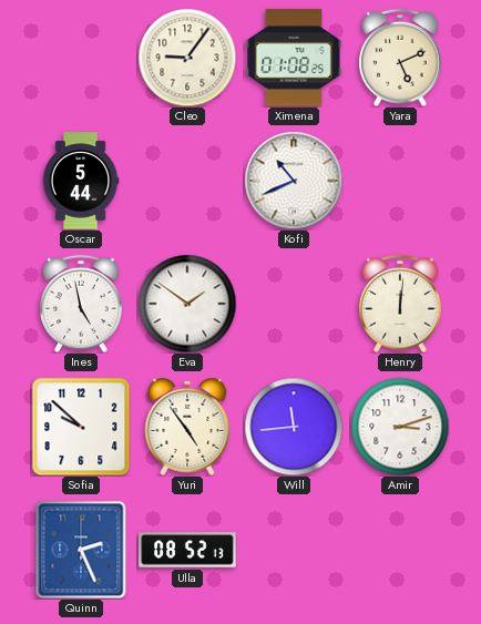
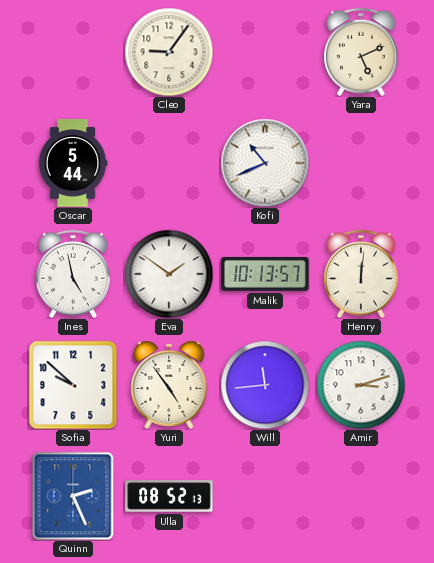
Ximena: 01:08 -> none (294, 58)
Malik: none -> 10:13 (265, 274)
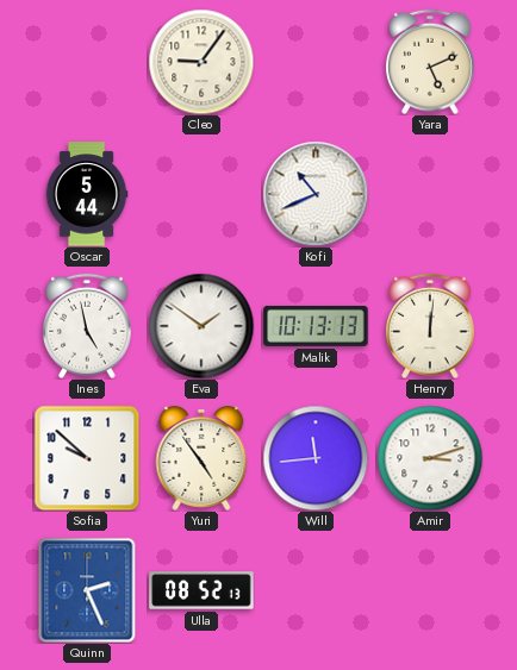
Malik: 10:13:57 -> 10:13:13 (316, 326)
